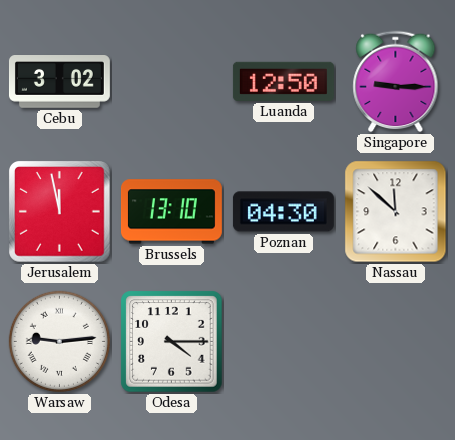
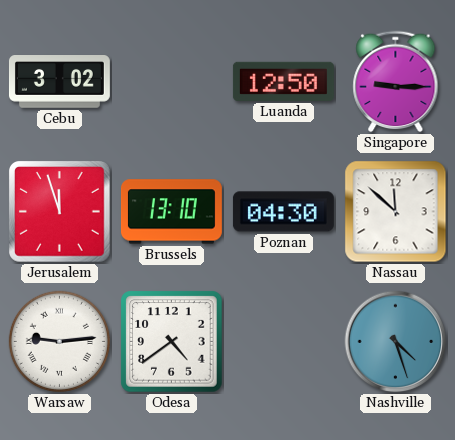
Jerusalem: 11:58 -> 11:57 (60, 212)
Odesa: 4:15 -> 4:39 (172, 342)
Nashville: none -> 4:27 (396, 342)
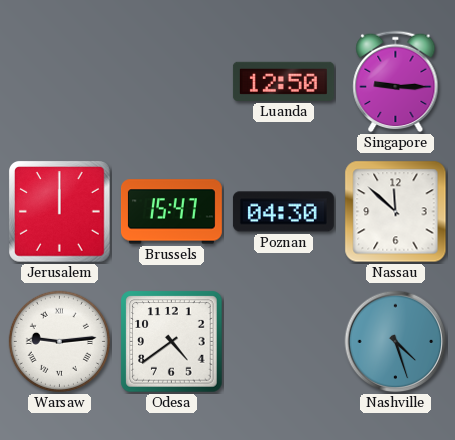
Cebu: 3:02 -> none (59, 82)
Jerusalem: 11:57 -> 12:00 (60, 212)
Brussels: 13:10 -> 15:47 (171, 212)
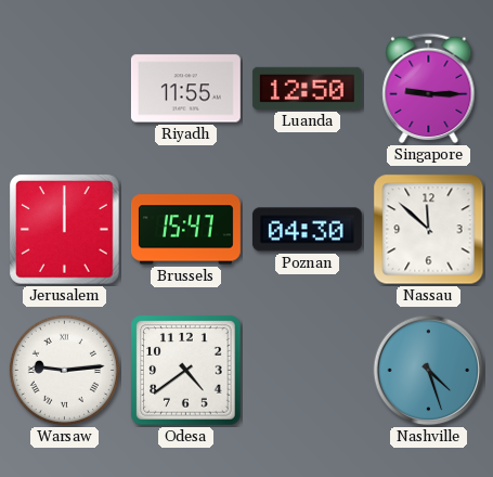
Riyadh: none -> 11:55 (185, 89)
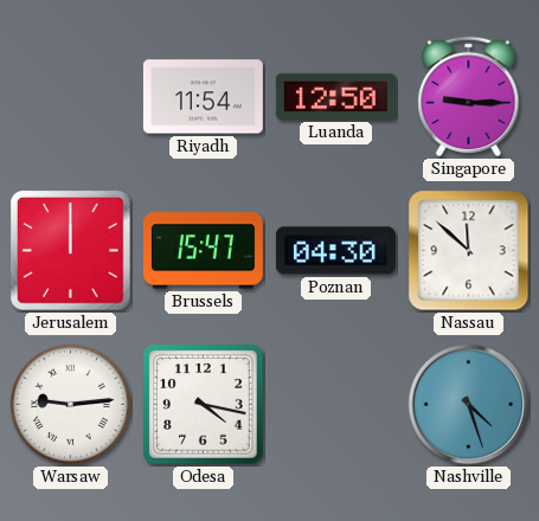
Riyadh: 11:55 -> 11:54 (203, 97)
Odesa: 4:39 -> 4:17 (204, 405)
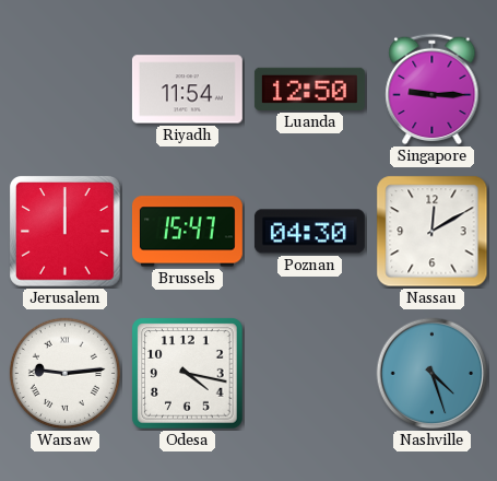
Nassau: 11:52 -> 12:10 (433, 232)
